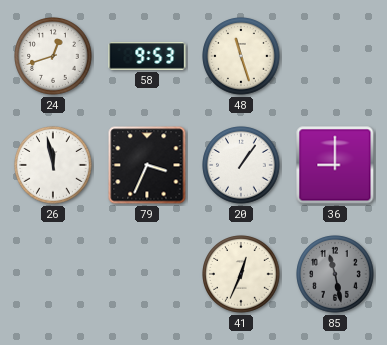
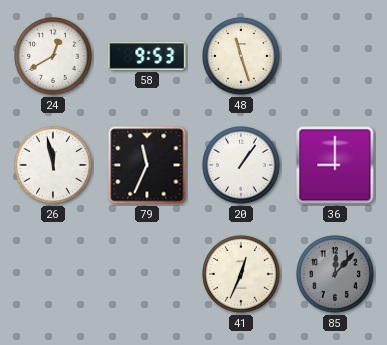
24: 12:42 -> 12:40 (53, 56)
79: 3:34 -> 11:34 (147, 165)
85: 11:28 -> 12:07 (335, 274)
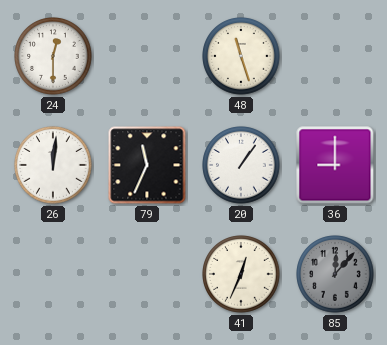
24: 12:40 -> 12:30 (53, 56)
58: 9:53 -> none (147, 56)
26: 11:58 -> 12:01 (53, 165)
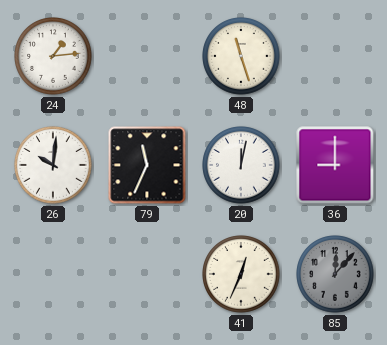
24: 12:30 -> 1:14 (53, 56)
26: 12:01 -> 10:01 (53, 165)
20: 1:06 -> 12:02 (241, 165)
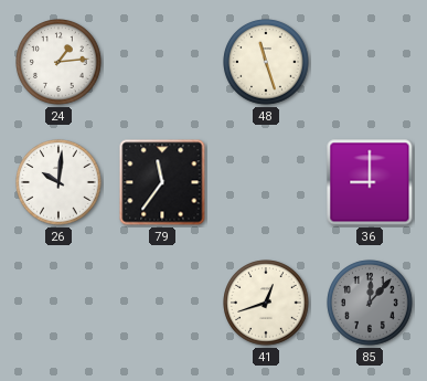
79: 11:34 -> 11:36 (162, 182)
20: 12:02 -> none (241, 165)
41: 12:34 -> 12:42 (266, 303)
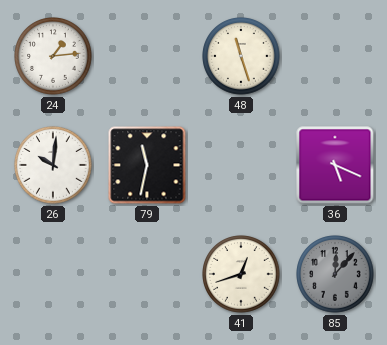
79: 11:36 -> 11:32 (147, 165)
36: 9:00 -> 5:19 (335, 165)
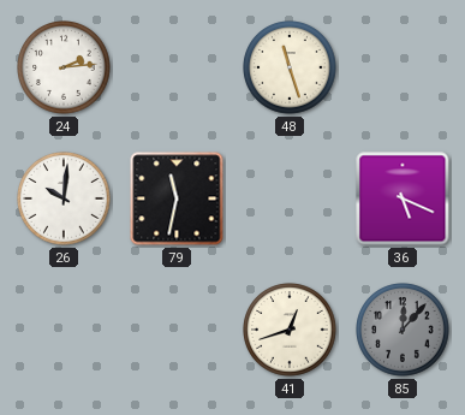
24: 1:14 -> 2:14 (64, 67)
